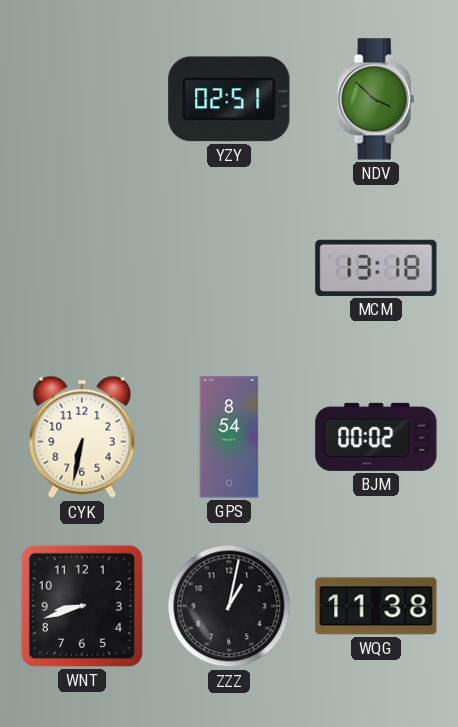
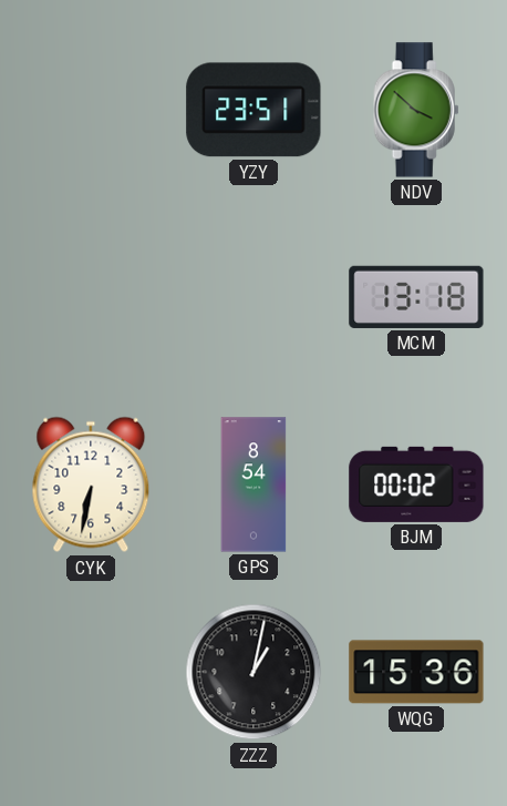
YZY: 02:51 -> 23:51 (253, 110)
WNT: 8:42 -> none (82, 606)
WQG: 11:38 -> 15:36 (416, 672)
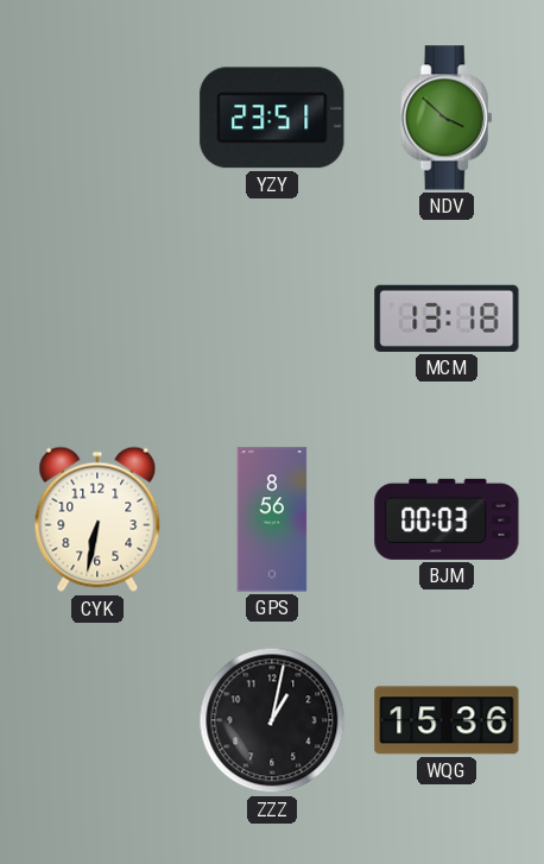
GPS: 8:54 -> 8:56 (272, 519)
BJM: 00:02 -> 00:03 (447, 519)
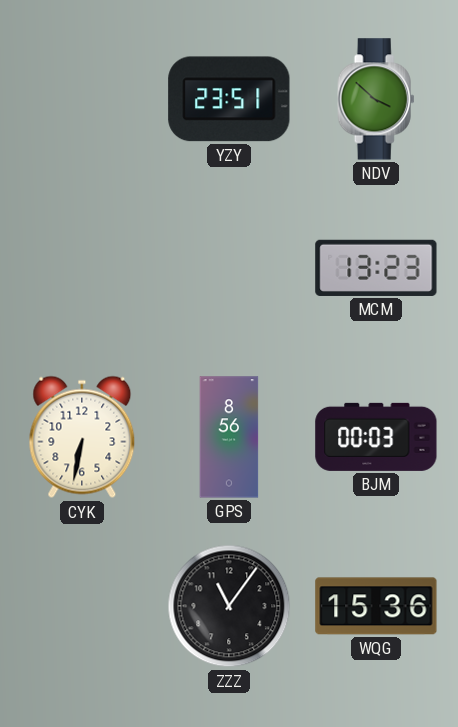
MCM: 13:18 -> 13:23 (376, 268)
ZZZ: 1:02 -> 11:06 (229, 606)
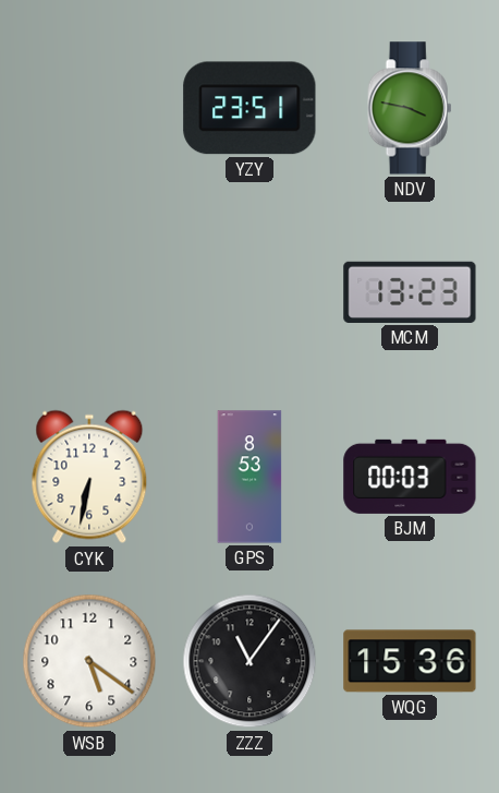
NDV: 3:52 -> 3:47 (410, 108)
GPS: 8:56 -> 8:53 (249, 477)
WSB: none -> 5:21 (89, 661)
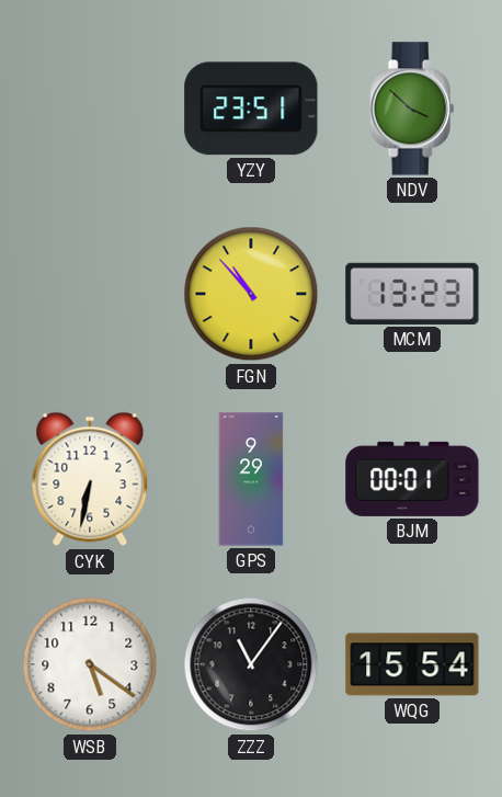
NDV: 3:47 -> 3:52 (412, 109)
FGN: none -> 10:53 (251, 294)
GPS: 8:53 -> 9:29 (251, 479)
BJM: 00:03 -> 00:01 (412, 479)
WQG: 15:36 -> 15:54 (412, 664)
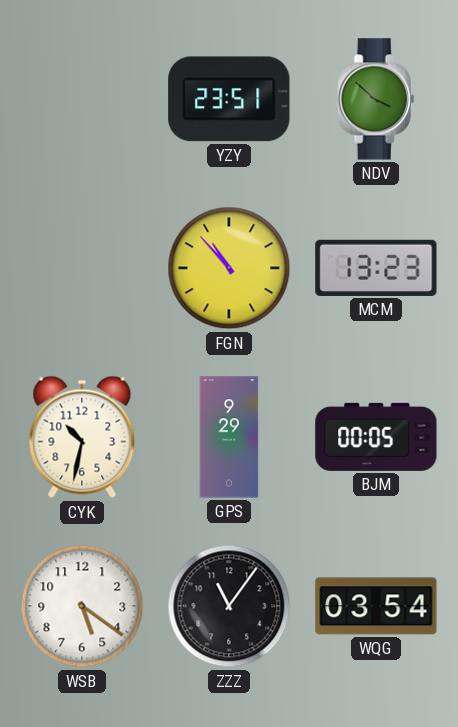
CYK: 6:32 -> 10:32 (82, 437)
BJM: 00:01 -> 00:05 (376, 437)
WQG: 15:54 -> 03:54 (376, 606)
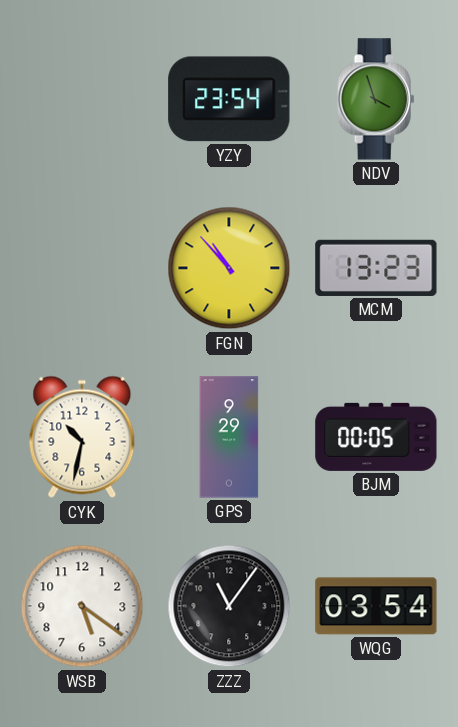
YZY: 23:51 -> 23:54 (229, 99)
NDV: 3:52 -> 3:57 (376, 99)
